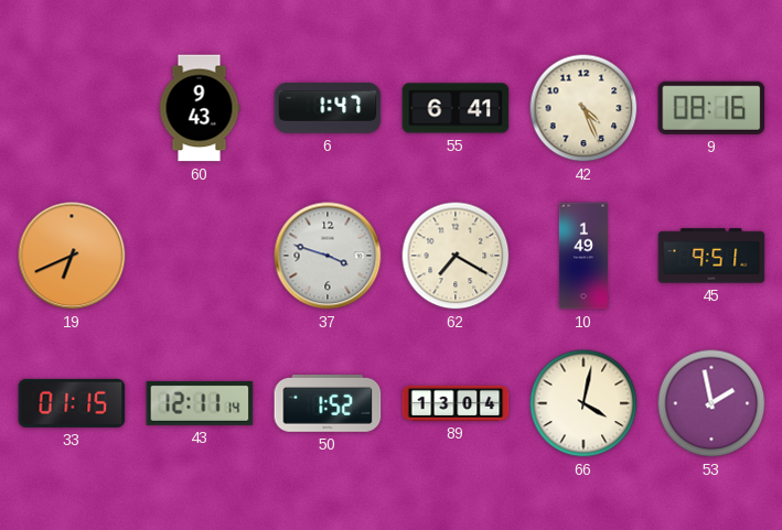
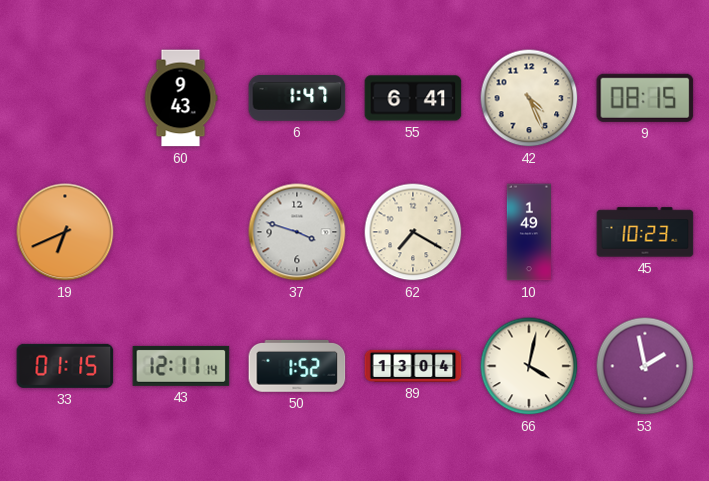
9: 08:16 -> 08:15 (645, 98)
45: 9:51 -> 10:23 (645, 232)
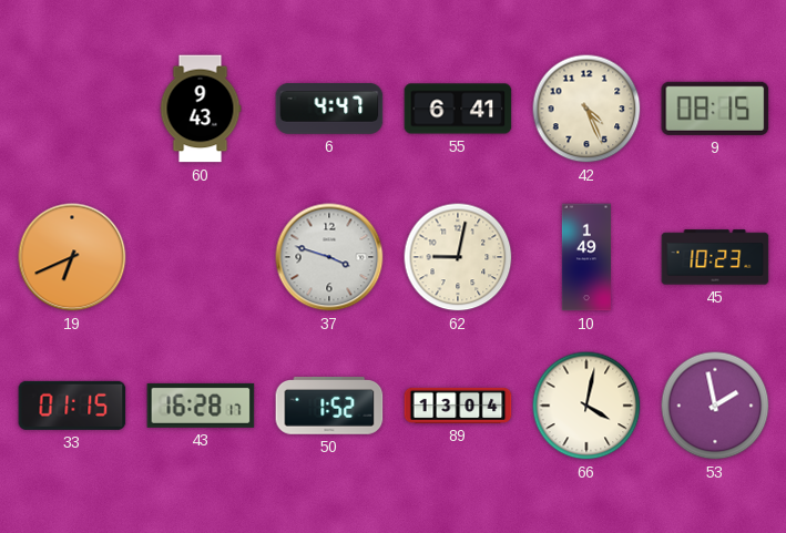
6: 1:47 -> 4:47 (329, 110)
62: 7:20 -> 9:02 (458, 257)
43: 12:11 -> 16:28 (201, 406)
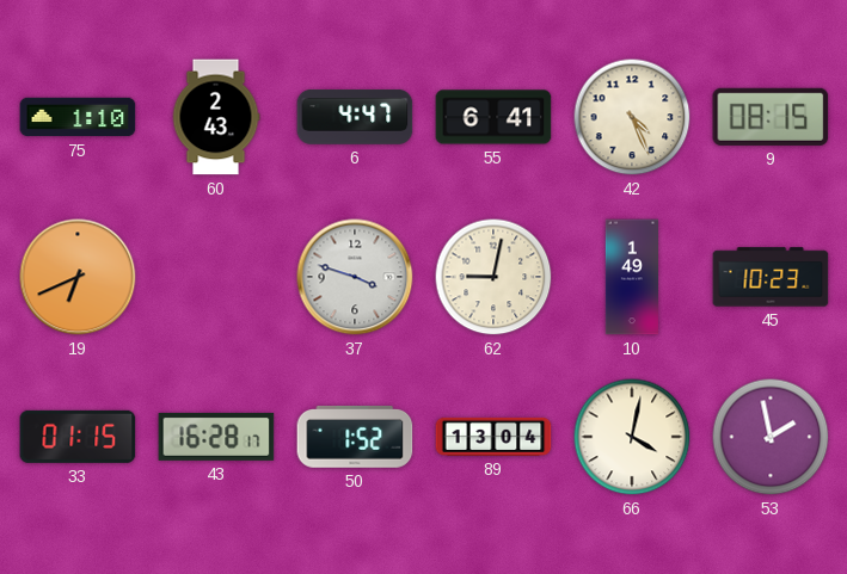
75: none -> 1:10 (78, 117)
60: 9:43 -> 2:43 (216, 117)
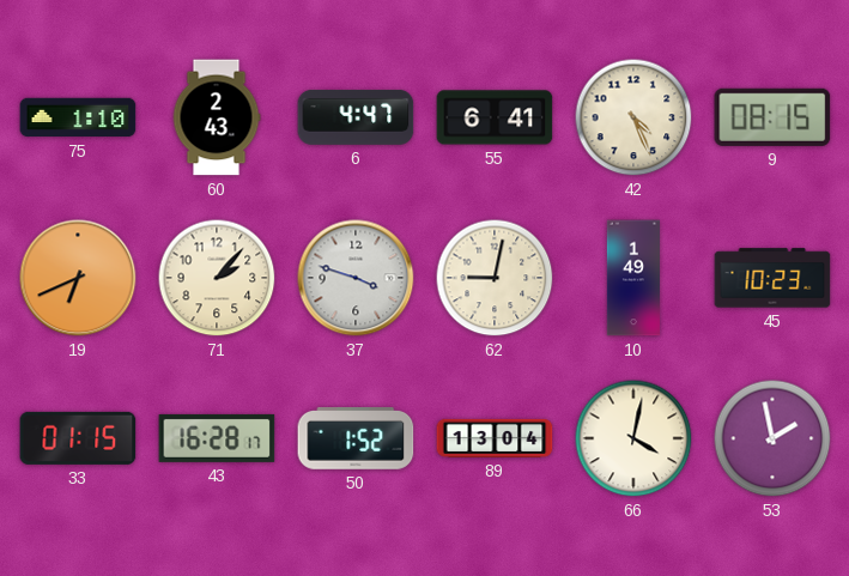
71: none -> 2:07 (217, 278)
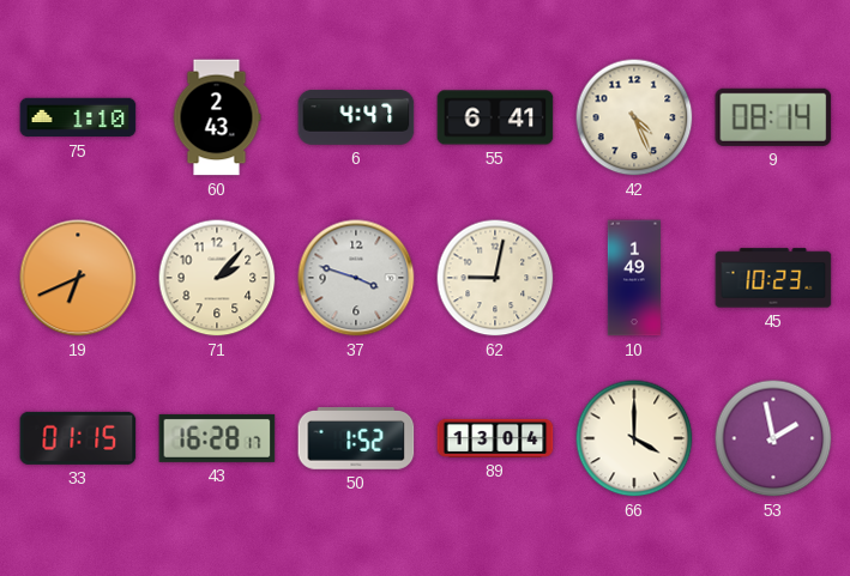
9: 08:15 -> 08:14 (773, 117)
66: 4:02 -> 4:00 (634, 438)
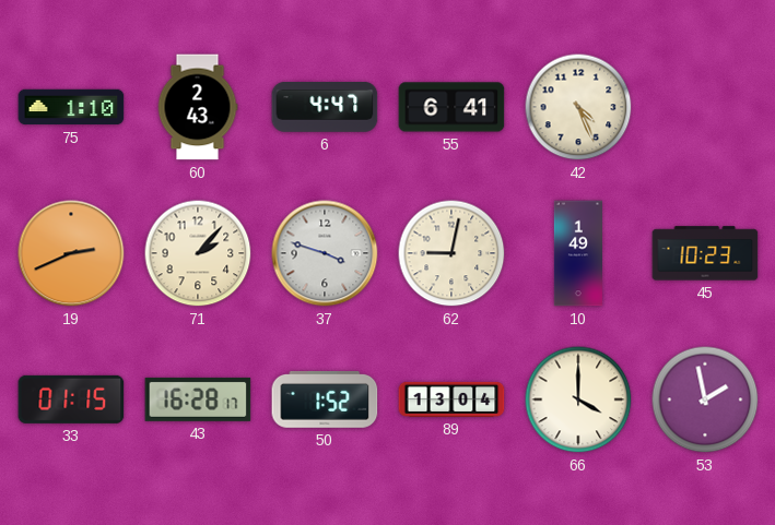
9: 08:14 -> none (773, 117)
19: 6:41 -> 2:41 (71, 253)
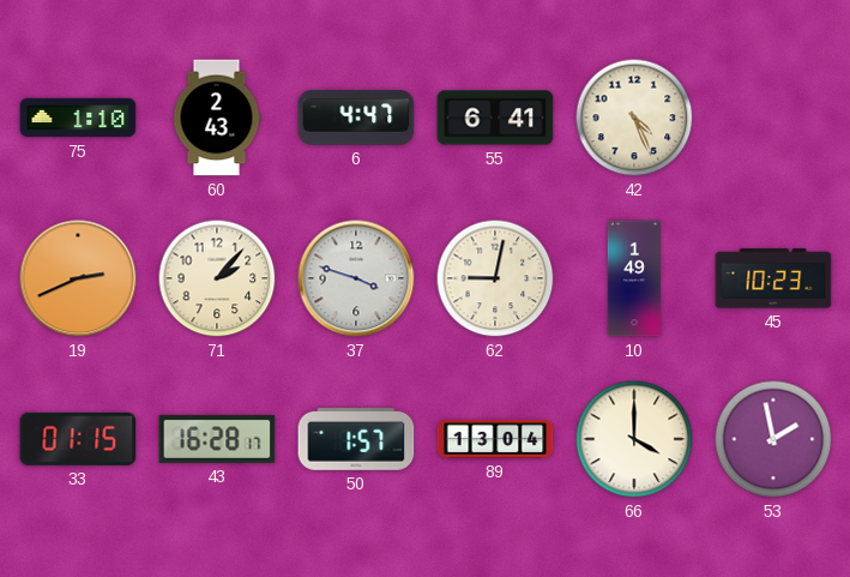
50: 1:52 -> 1:57 (356, 439)
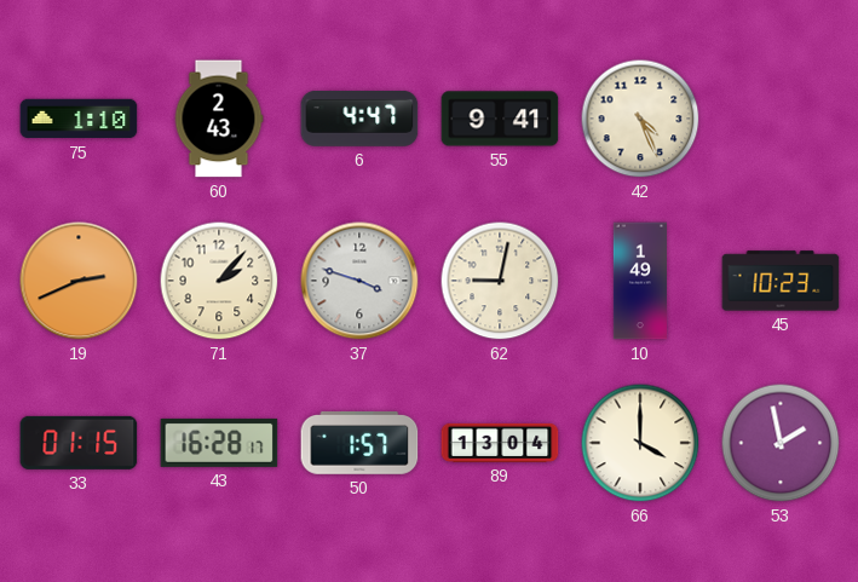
55: 6:41 -> 9:41 (500, 119)
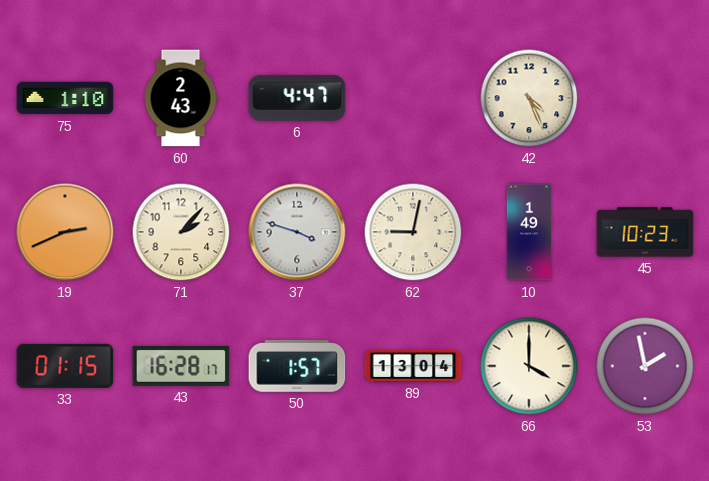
55: 9:41 -> none (500, 119)
